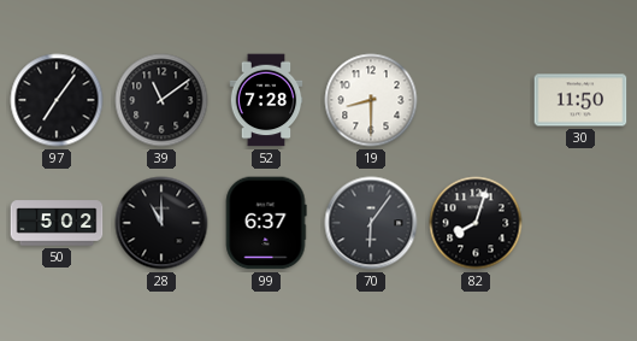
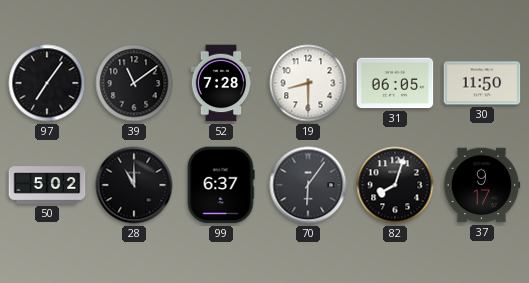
31: none -> 06:05 (395, 83)
37: none -> 9:17 (482, 185)
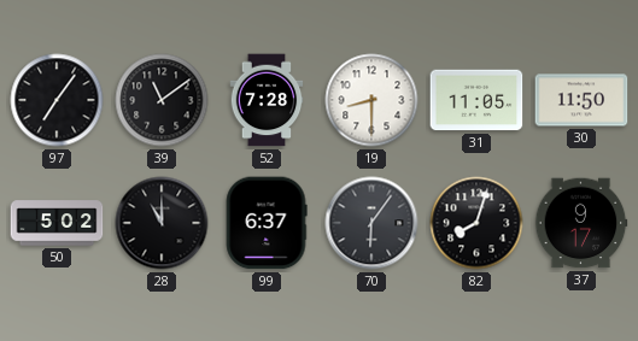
31: 06:05 -> 11:05 (476, 100)
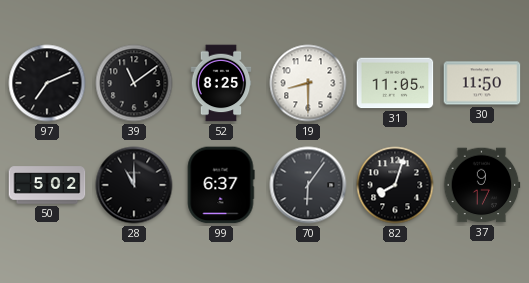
97: 7:06 -> 7:11 (47, 83)
52: 7:28 -> 8:25 (221, 83)
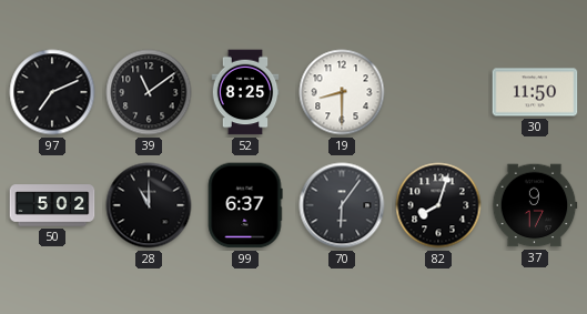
31: 11:05 -> none (395, 83)
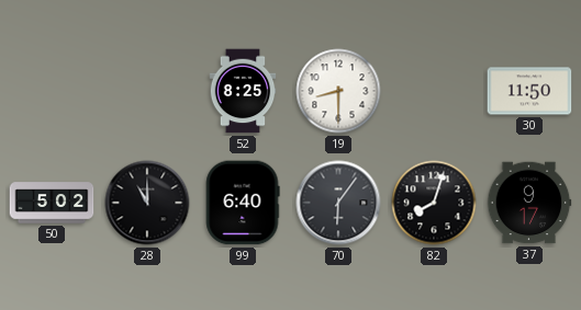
97: 7:11 -> none (52, 92)
39: 11:09 -> none (149, 92)
99: 6:37 -> 6:40 (243, 203)
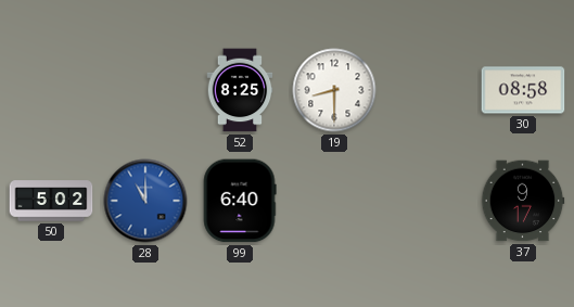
30: 11:50 -> 08:58 (523, 90)
28 dial: black -> blue (145, 201)
70: 6:06 -> none (338, 203)
82: 8:03 -> none (434, 203)
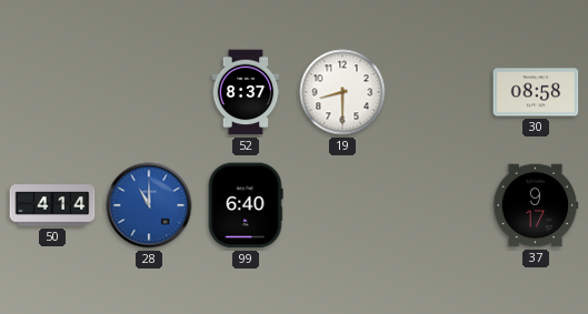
52: 8:25 -> 8:37 (246, 92)
50: 5:02 -> 4:14 (52, 205)
